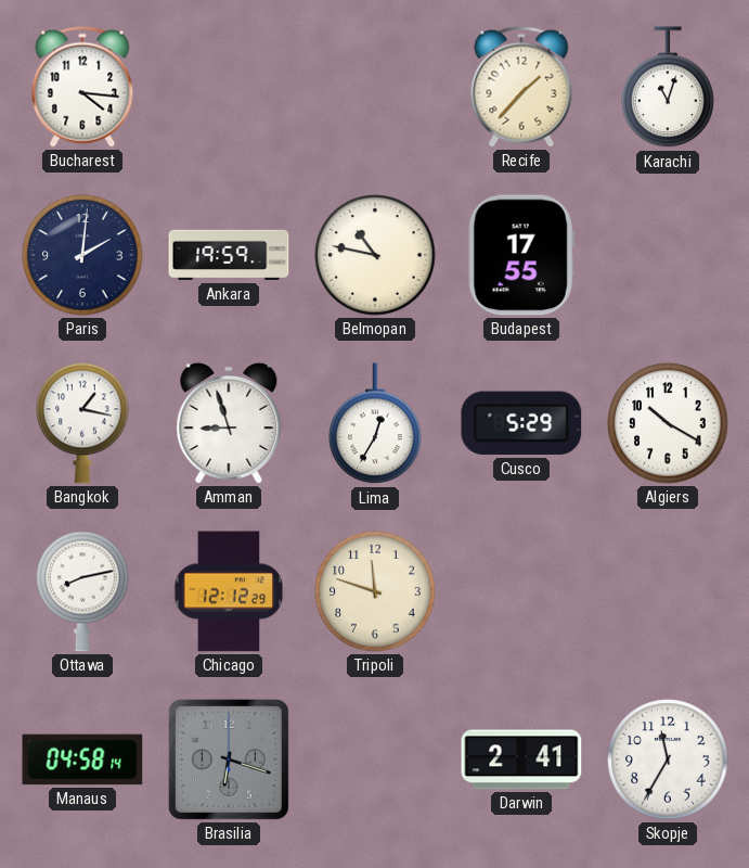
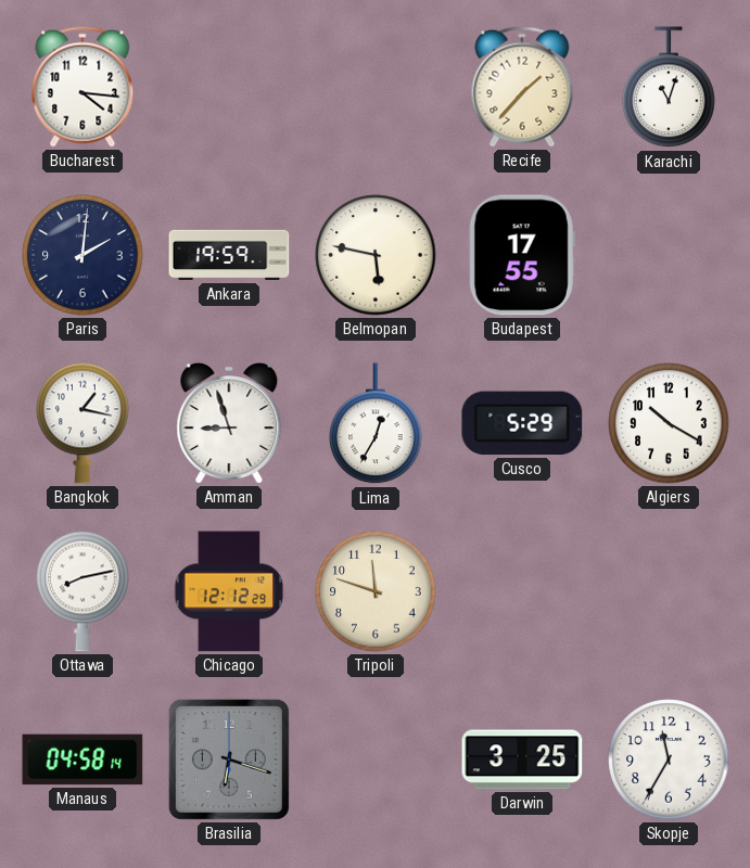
Belmopan: 10:47 -> 5:47 (376, 255)
Darwin: 2:41 -> 3:25 (522, 759)
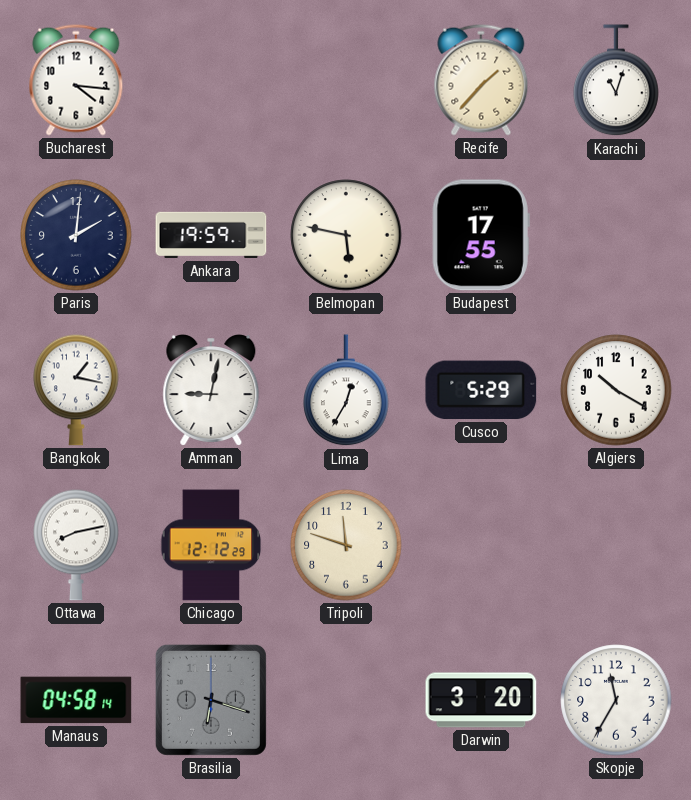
Amman: 8:57 -> 9:02 (211, 391)
Darwin: 3:25 -> 3:20 (481, 700)
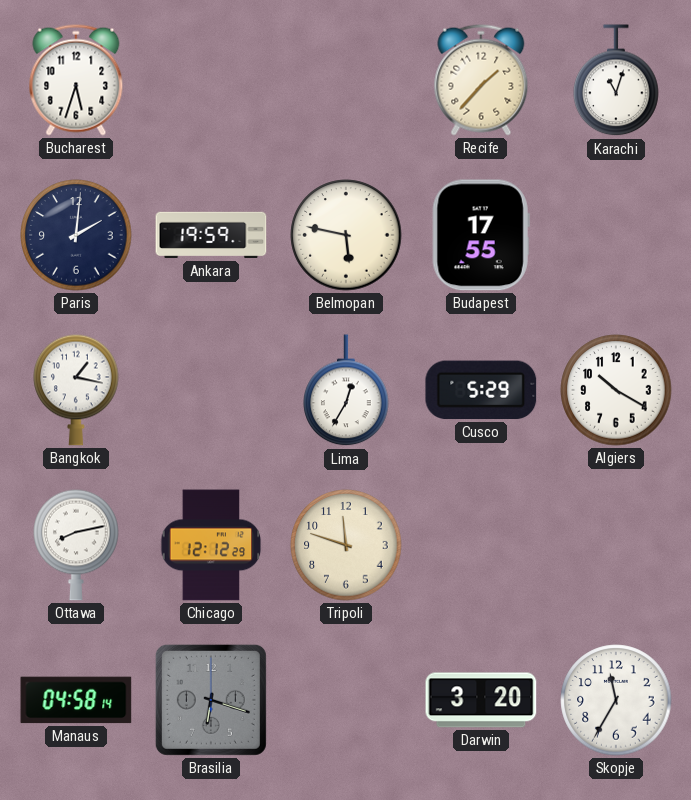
Bucharest: 4:16 -> 5:33 (76, 80)
Amman: 9:02 -> none (211, 391)
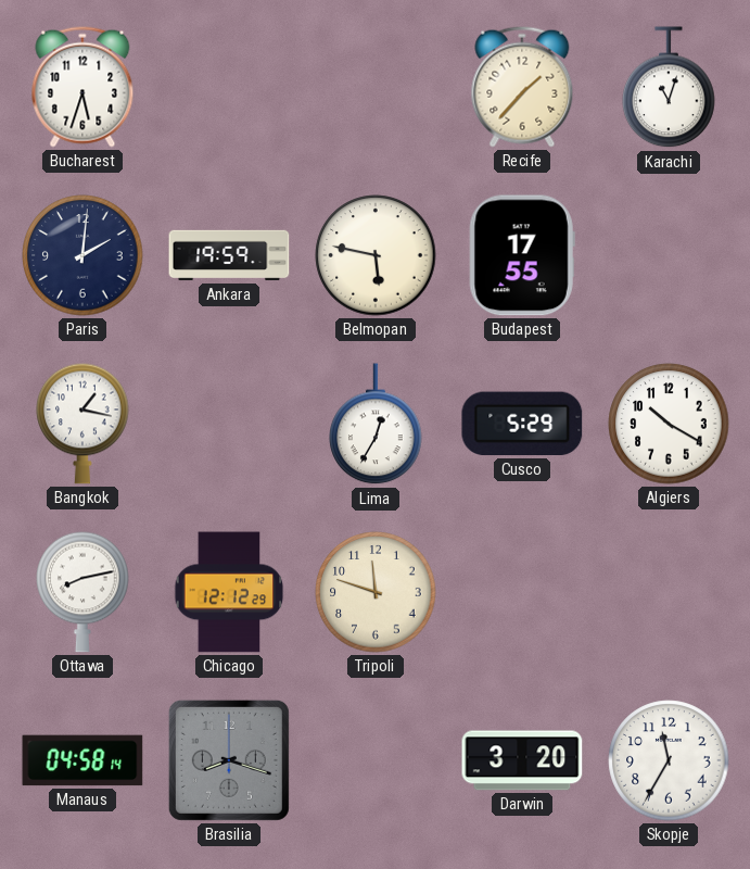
Brasilia: 6:18 -> 8:18 (229, 760)
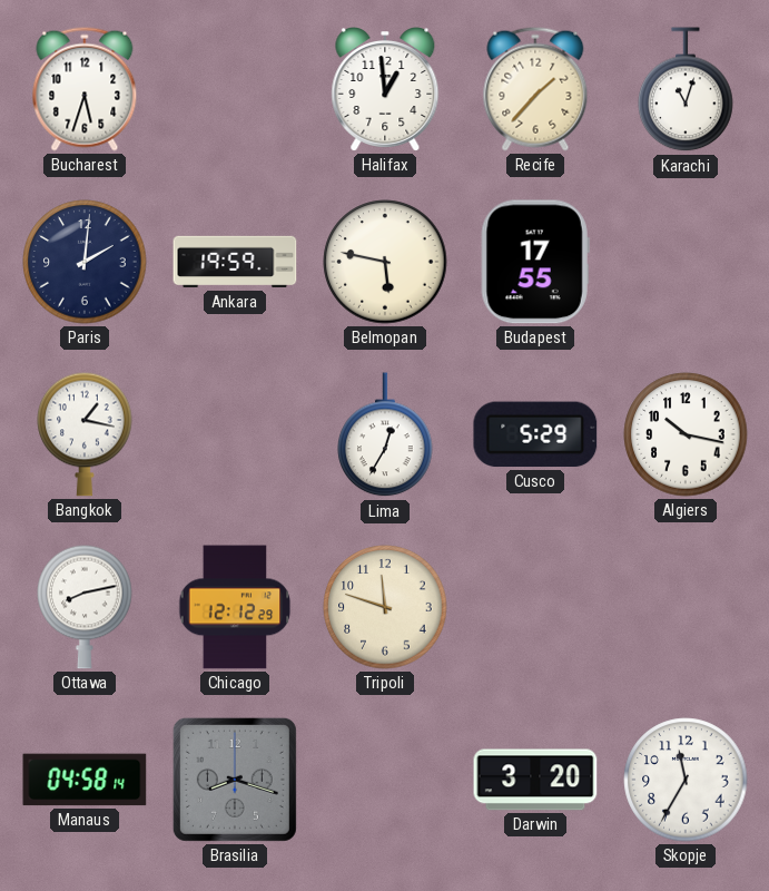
Halifax: none -> 12:59 (385, 90)
Algiers: 10:20 -> 10:17 (686, 434)
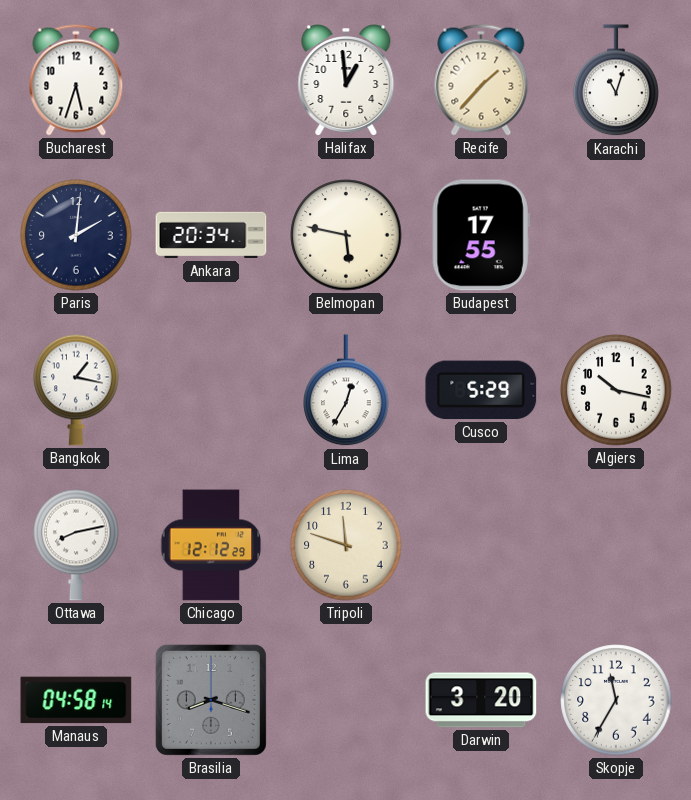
Ankara: 19:59 -> 20:34 (211, 235)
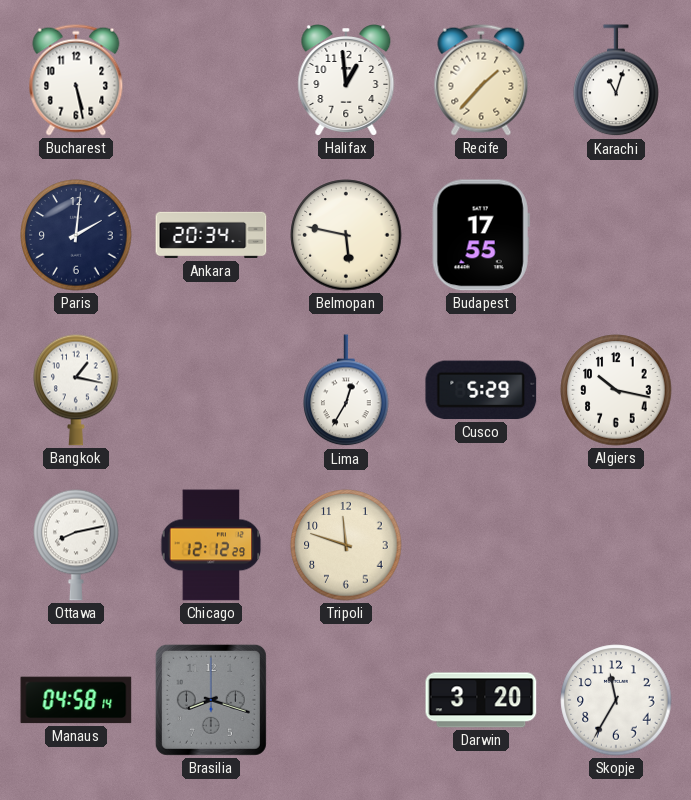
Bucharest: 5:33 -> 5:28 (76, 80)
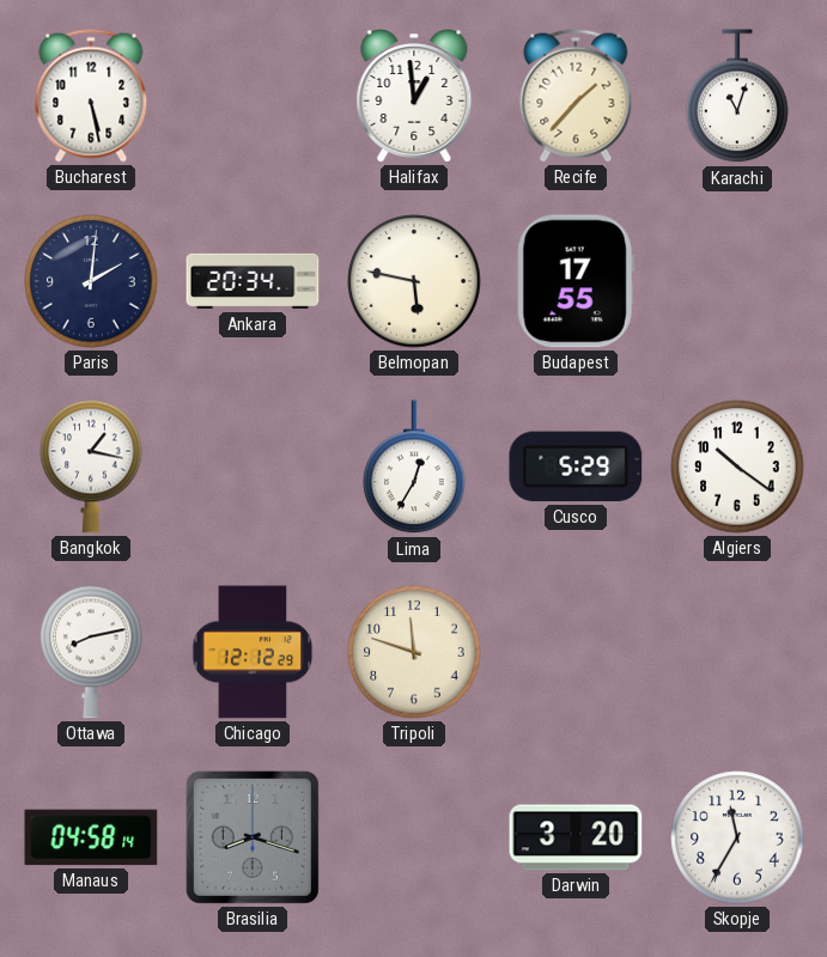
Algiers: 10:17 -> 10:21 (737, 467)
